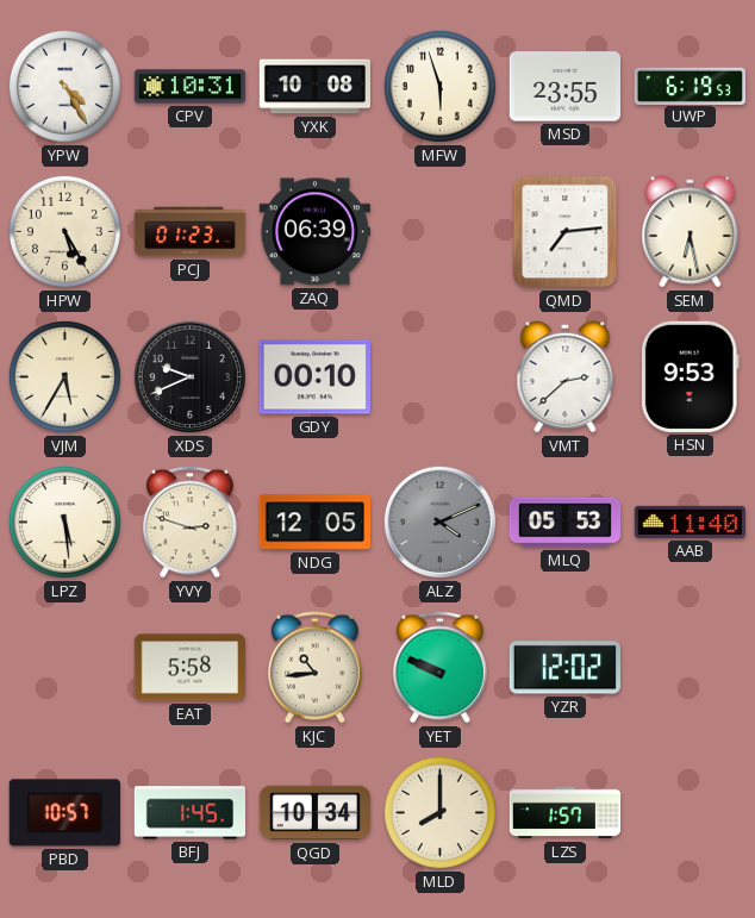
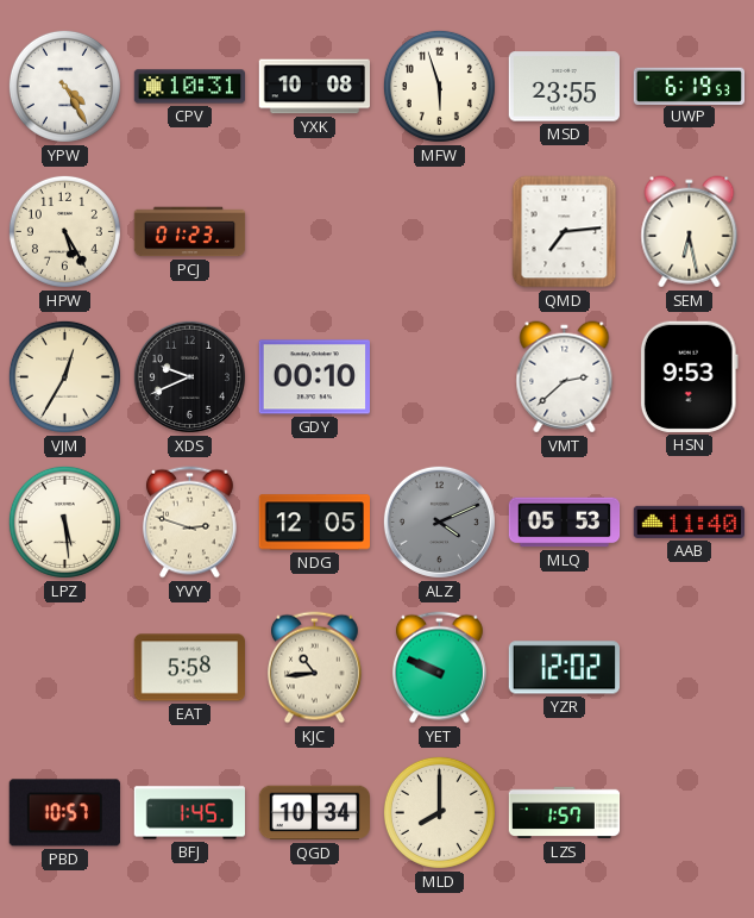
ZAQ: 06:39 -> none (314, 232)
VJM: 5:35 -> 12:35 (64, 376)
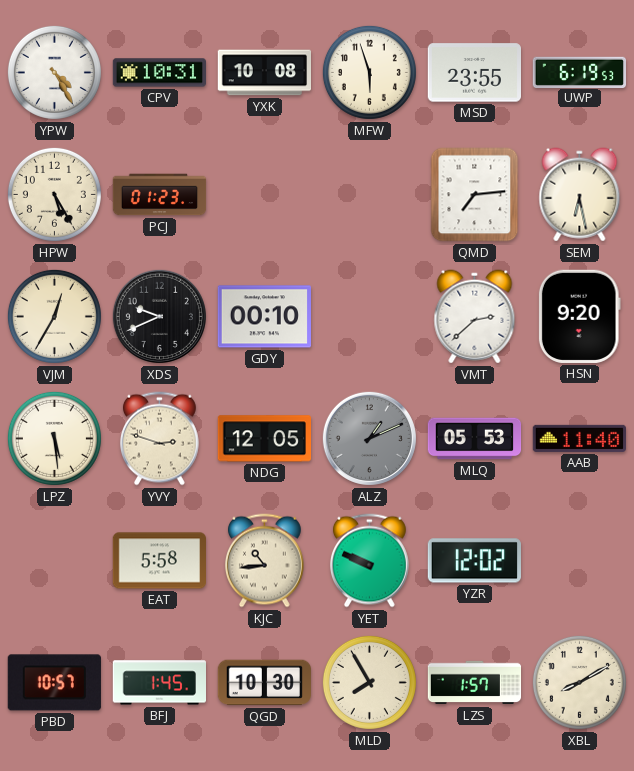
HSN: 9:53 -> 9:20 (579, 316)
ALZ: 4:11 -> 1:11 (369, 438)
QGD: 10:34 -> 10:30 (264, 683)
MLD: 8:00 -> 7:55 (369, 682)
XBL: none -> 8:10 (579, 682)
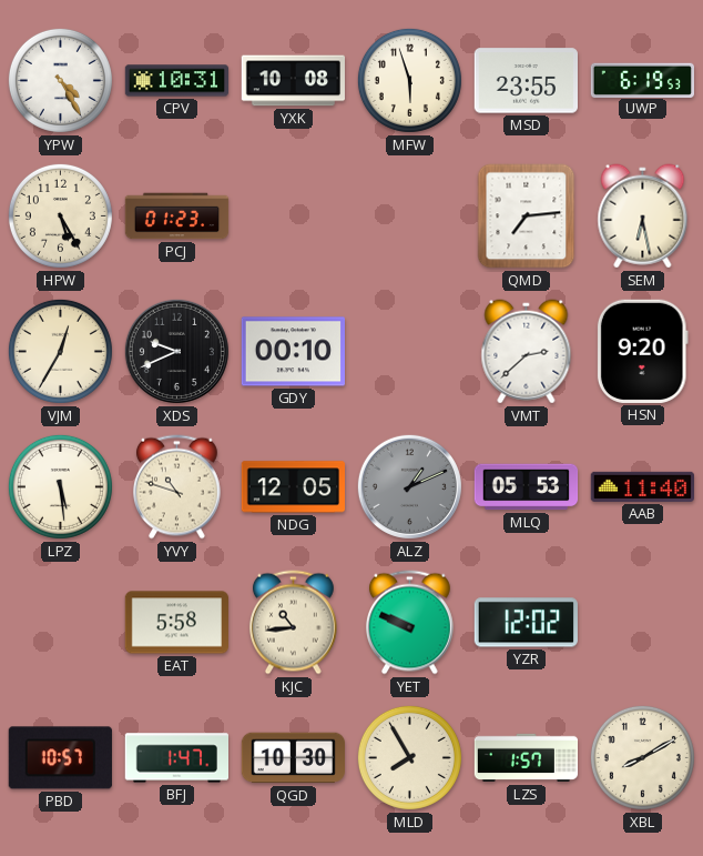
YVY: 2:48 -> 10:48 (176, 487)
BFJ: 1:45 -> 1:47 (176, 758)
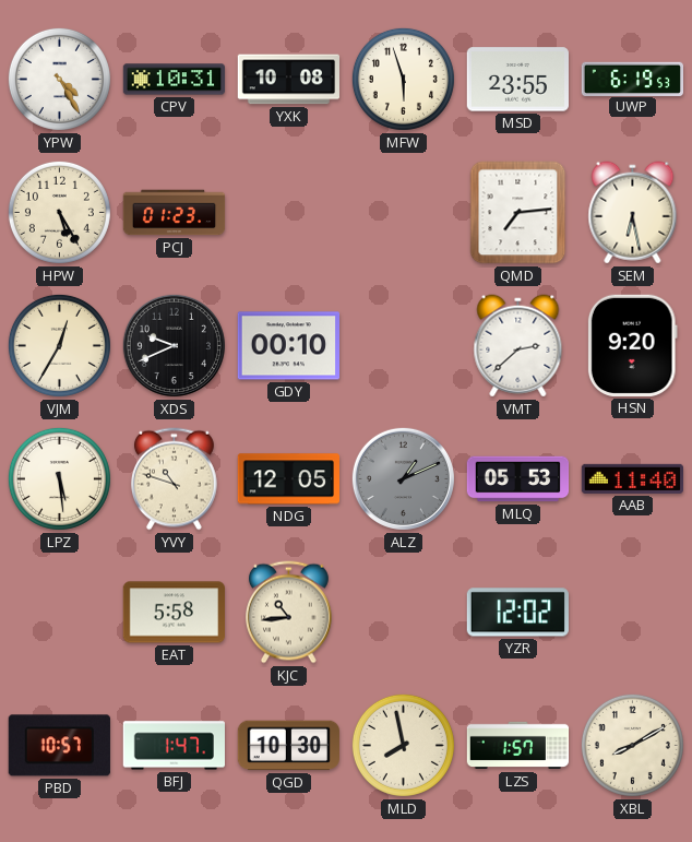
YET: 9:49 -> none (409, 623)
MLD: 7:55 -> 7:58 (403, 745)
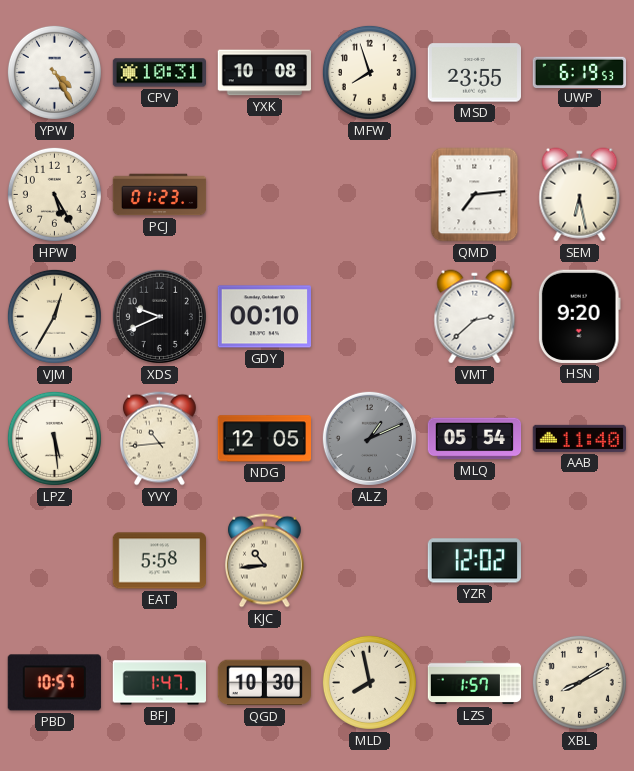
MFW: 5:57 -> 7:57 (369, 72)
YVY: 10:48 -> 10:44 (159, 439)
MLQ: 05:53 -> 05:54 (475, 439)
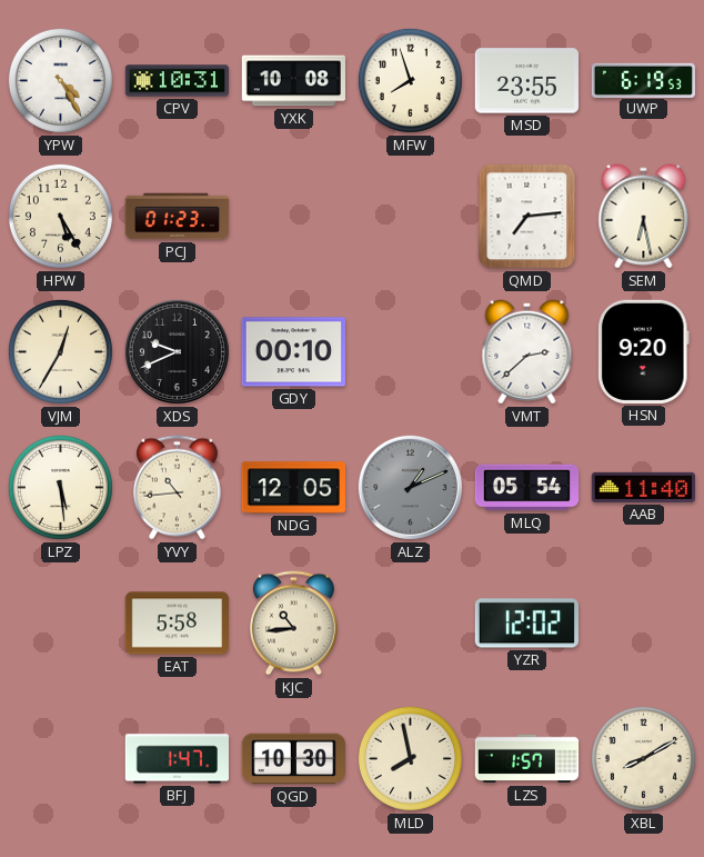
PBD: 10:57 -> none (54, 683)
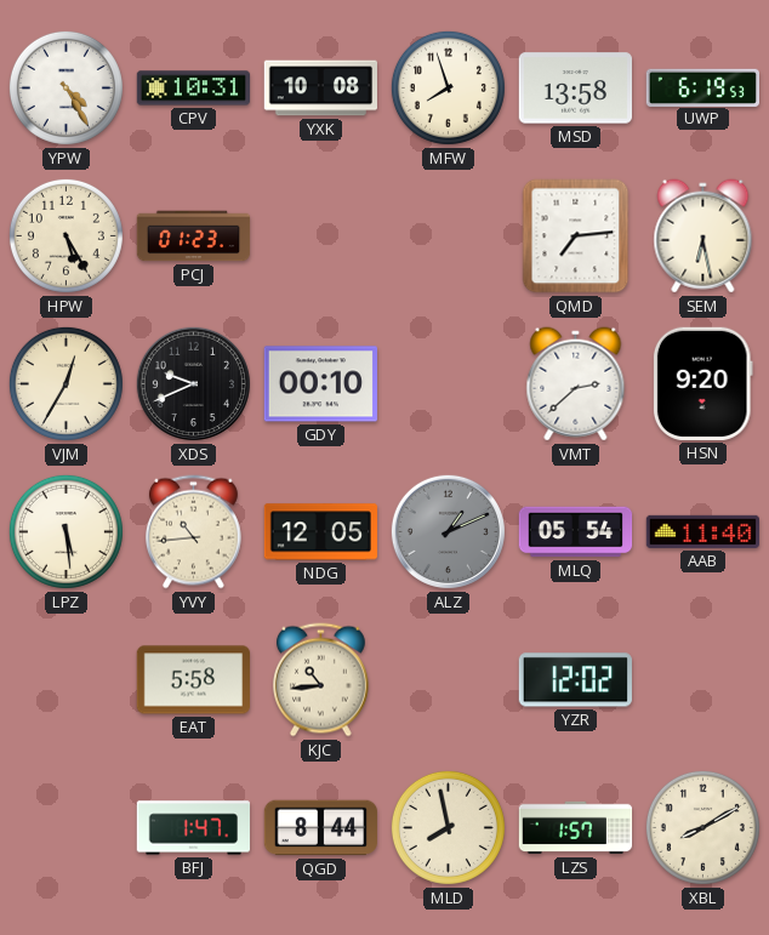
MSD: 23:55 -> 13:58 (575, 89)
QGD: 10:30 -> 8:44 (320, 828)
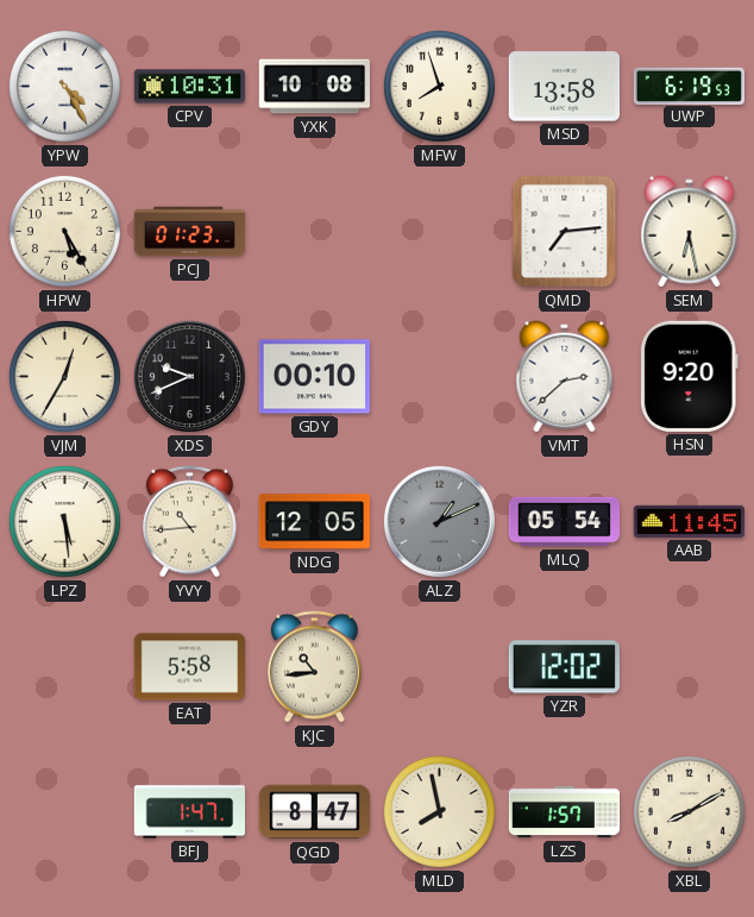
AAB: 11:40 -> 11:45 (689, 521)
QGD: 8:44 -> 8:47 (314, 812)
